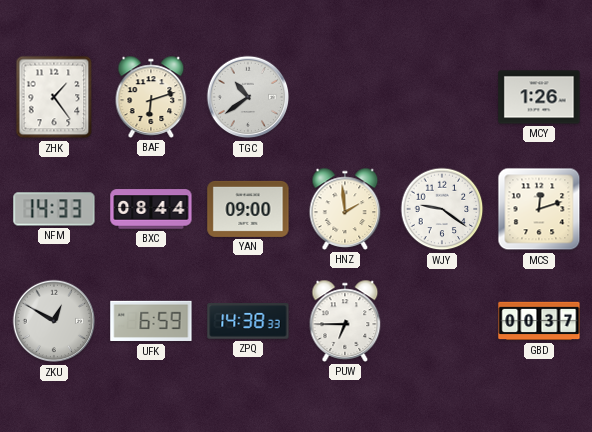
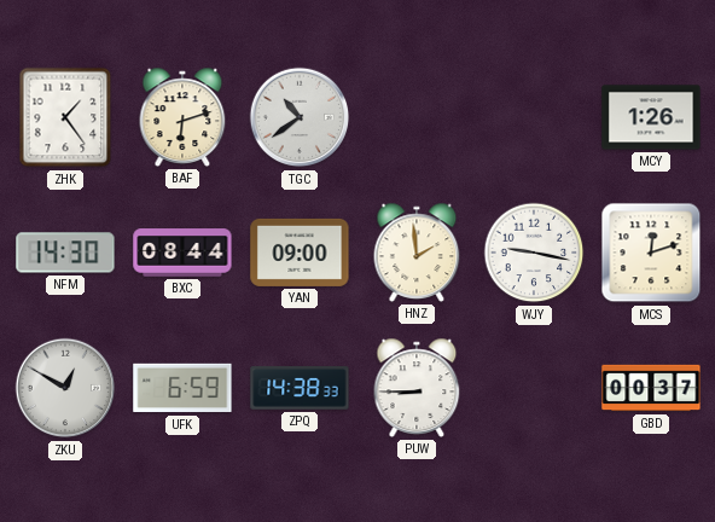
NFM: 14:33 -> 14:30 (65, 253)
WJY: 9:21 -> 9:17 (534, 253)
PUW: 6:45 -> 8:45 (417, 388)
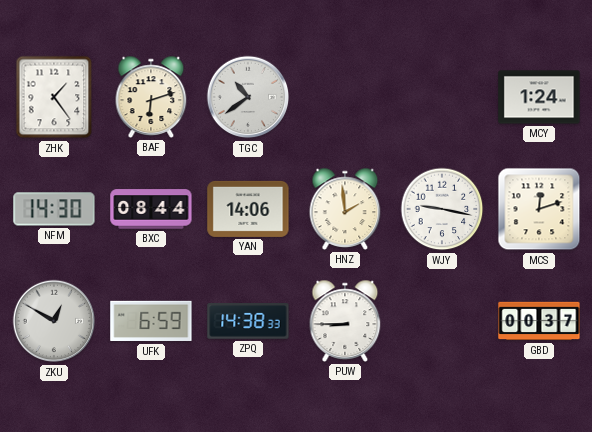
MCY: 1:26 -> 1:24 (539, 97)
YAN: 09:00 -> 14:06 (248, 209)
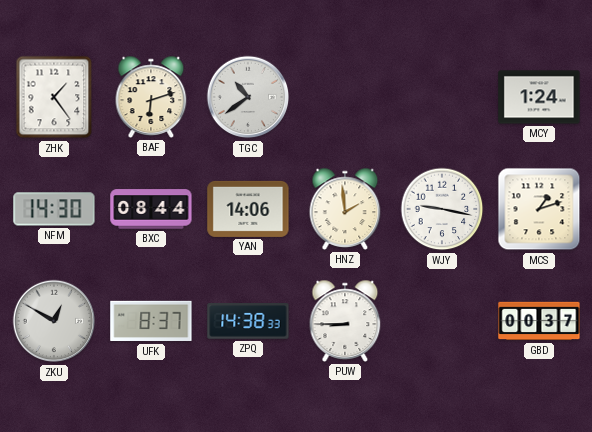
MCS: 12:12 -> 1:12 (539, 209)
UFK: 6:59 -> 8:37 (151, 321)
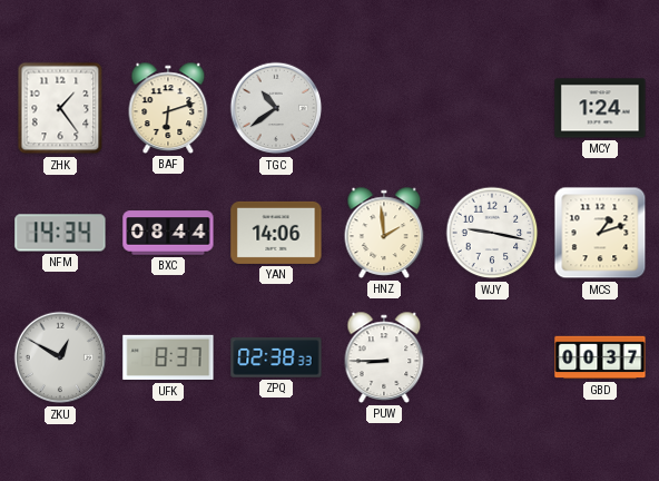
NFM: 14:30 -> 14:34 (60, 233)
ZPQ: 14:38 -> 02:38 (276, 357)
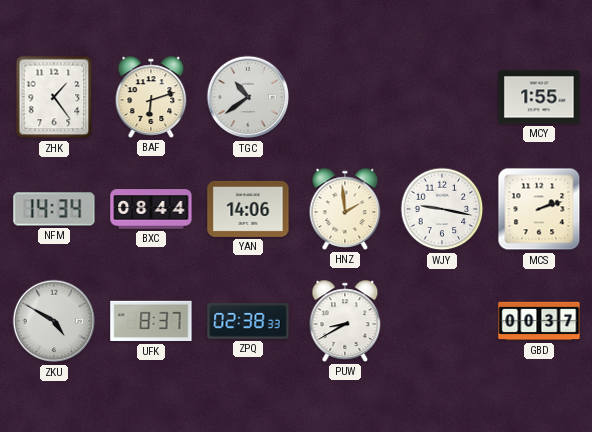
MCY: 1:24 -> 1:55 (539, 97)
MCS: 1:12 -> 2:12 (539, 209)
ZKU: 12:50 -> 4:50 (54, 321)
PUW: 8:45 -> 8:40 (345, 321)
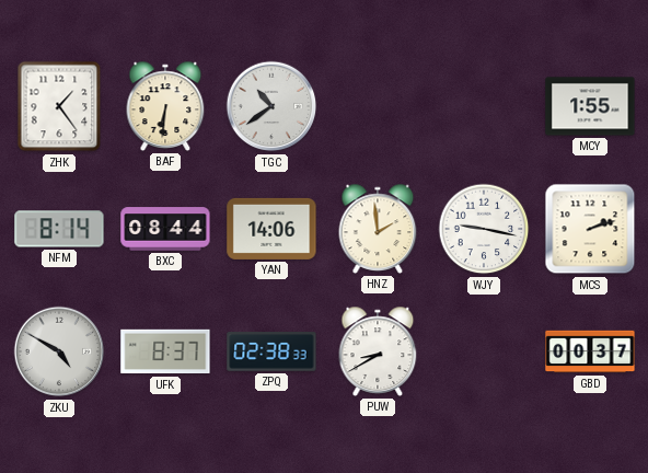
BAF: 6:12 -> 6:31 (165, 106)
NFM: 14:34 -> 8:14 (59, 229)
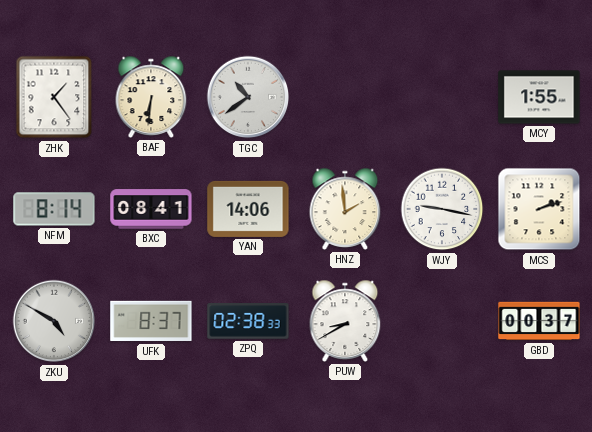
BXC: 08:44 -> 08:41 (151, 209)
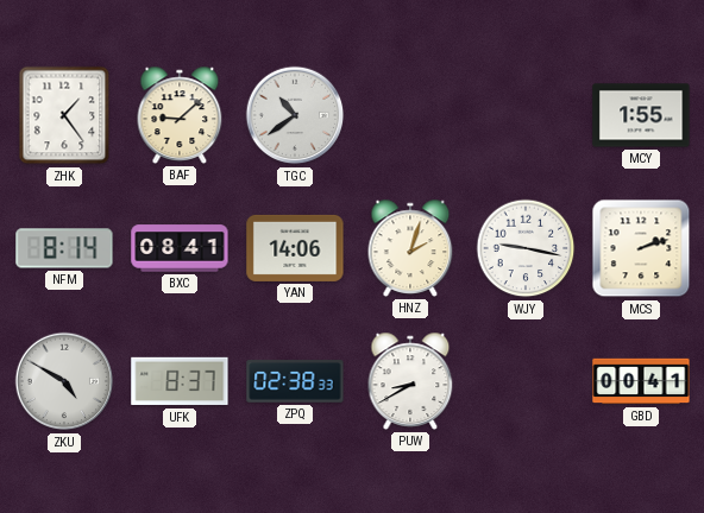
BAF: 6:31 -> 9:08 (180, 115)
HNZ: 1:59 -> 2:03 (410, 248)
GBD: 00:37 -> 00:41 (641, 381)
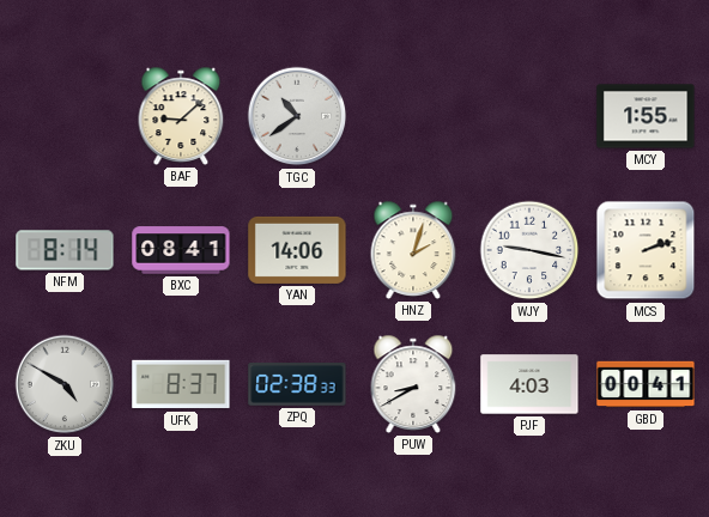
ZHK: 1:24 -> none (64, 115)
PJF: none -> 4:03 (529, 384)
